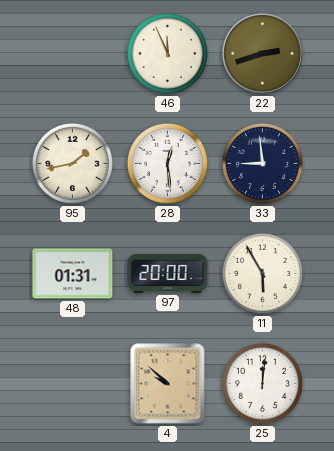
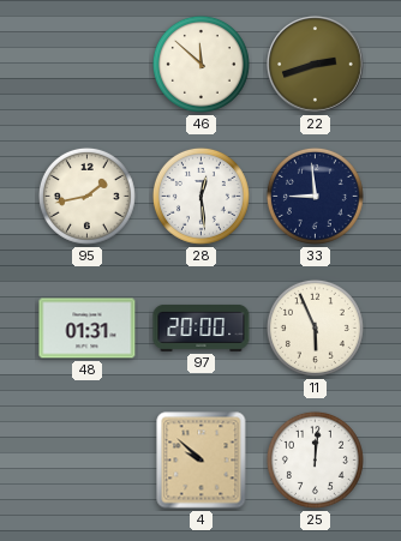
46: 11:56 -> 11:52 (200, 64)
11: 5:55 -> 5:56 (315, 327)
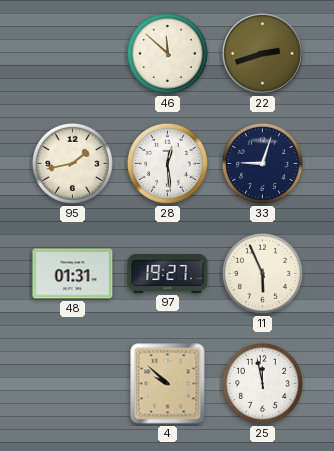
33: 8:59 -> 9:03 (262, 163)
97: 20:00 -> 19:27 (168, 273)
25: 12:01 -> 11:58 (262, 383)
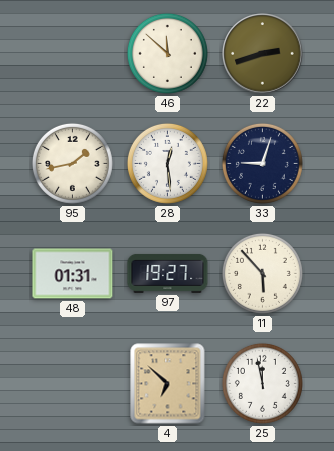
11: 5:56 -> 5:53 (262, 273)
4: 9:52 -> 6:52 (168, 384)
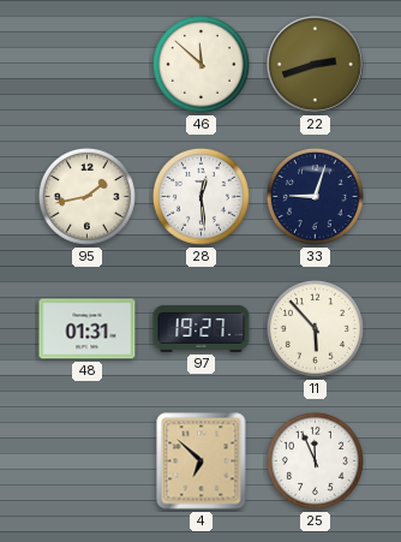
25: 11:58 -> 11:56 (315, 460)
